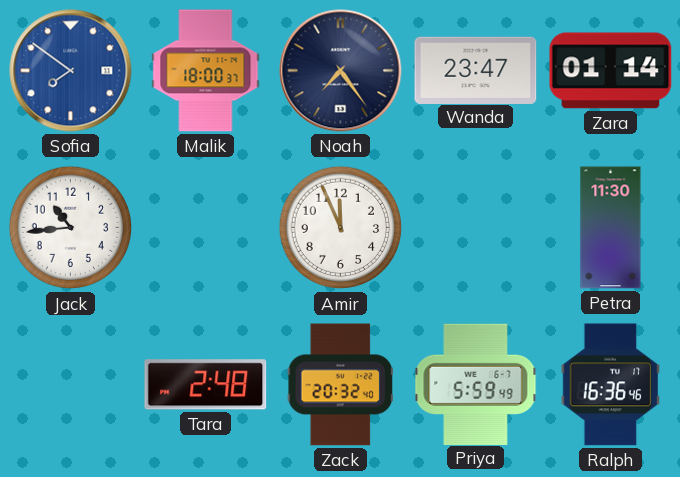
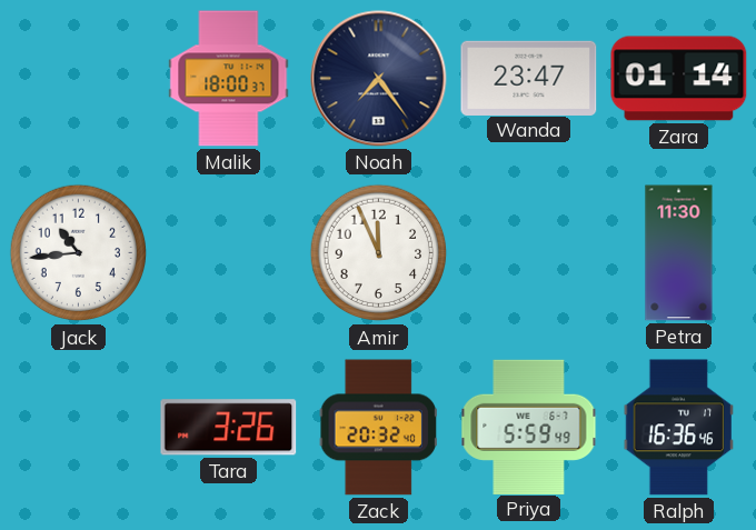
Sofia: 7:51 -> none (71, 71)
Tara: 2:48 -> 3:26 (229, 428)
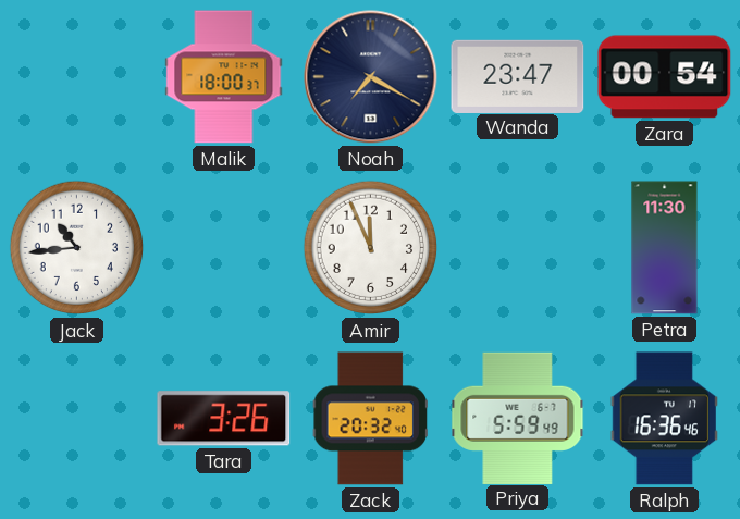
Noah: 7:24 -> 7:20 (371, 77)
Zara: 01:14 -> 00:54 (665, 77)
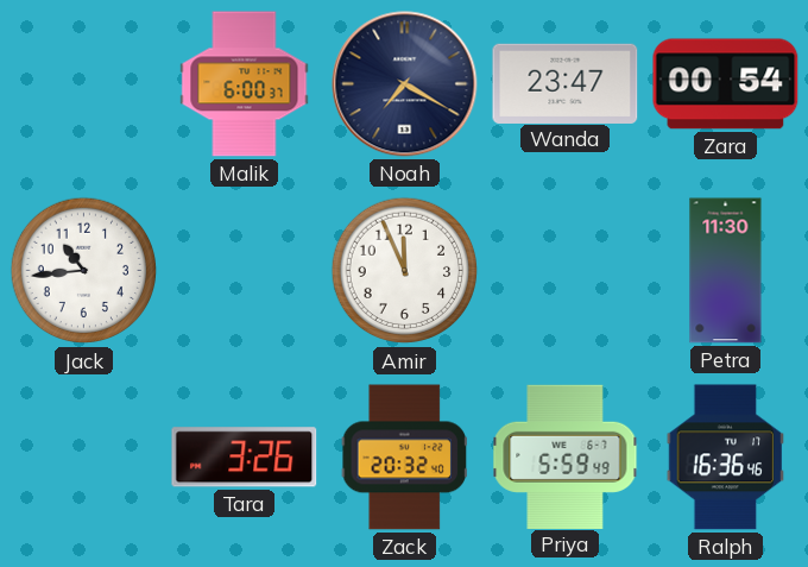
Malik: 18:00 -> 6:00 (245, 84)
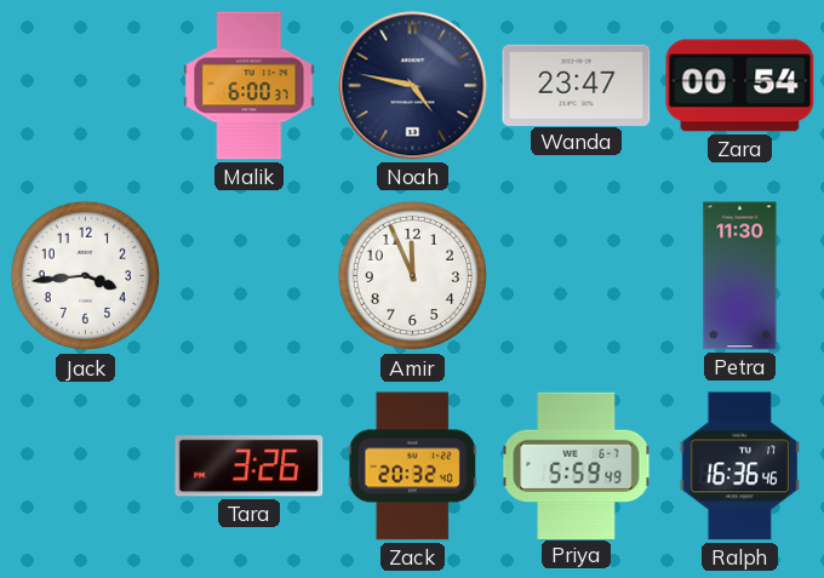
Noah: 7:20 -> 4:47 (413, 86)
Jack: 10:44 -> 3:44 (86, 276)
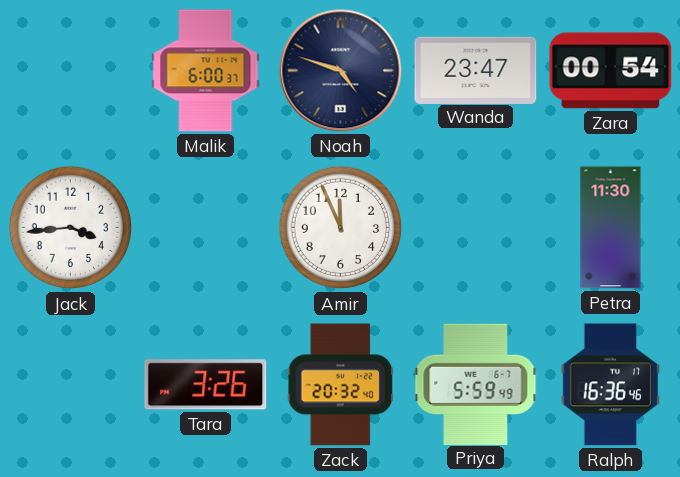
Noah: 4:47 -> 4:48 (341, 71)
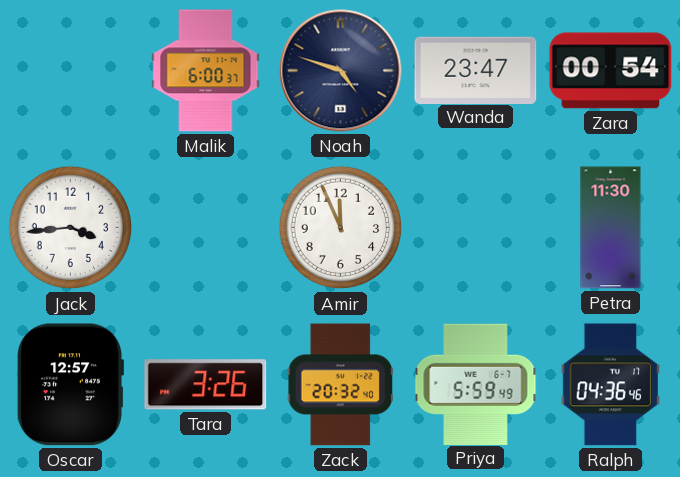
Oscar: none -> 12:57 (70, 385)
Ralph: 16:36 -> 04:36 (610, 385)
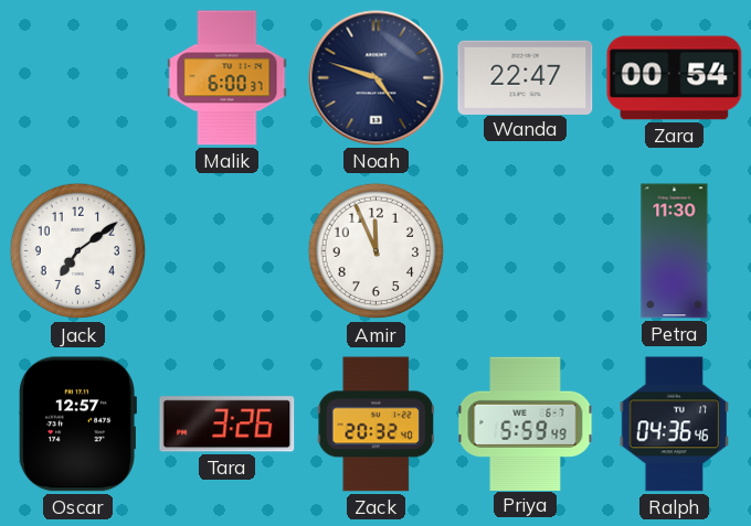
Wanda: 23:47 -> 22:47 (526, 77)
Jack: 3:44 -> 7:09 (78, 251)
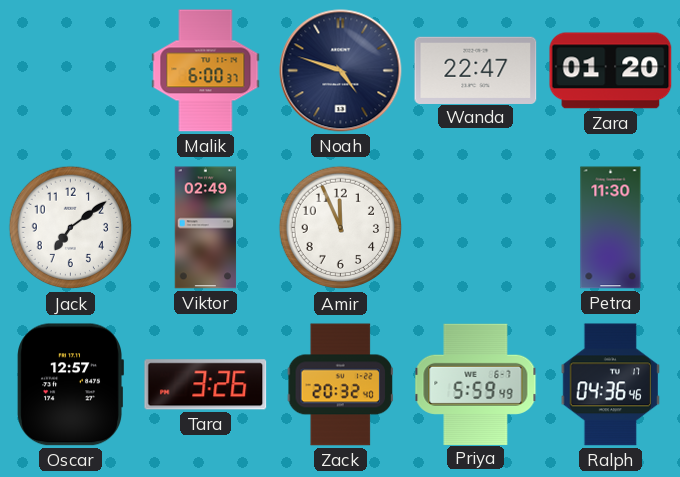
Zara: 00:54 -> 01:20 (611, 71)
Viktor: none -> 02:49 (206, 228)
